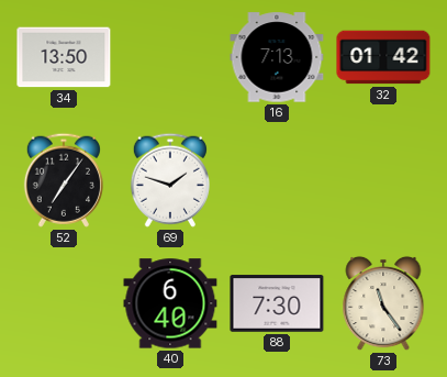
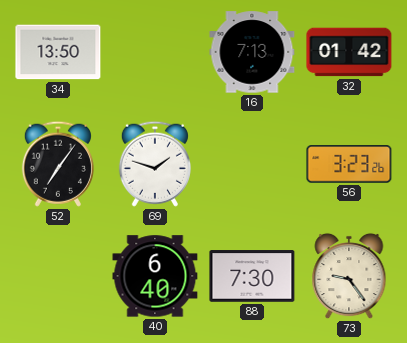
56: none -> 3:23 (349, 164)
73: 11:24 -> 9:24 (349, 276)
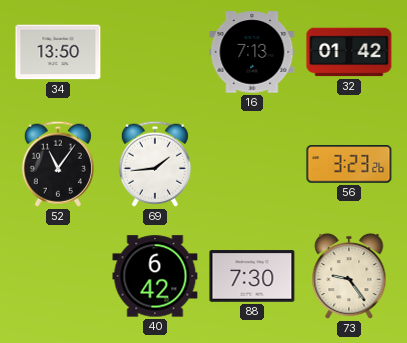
52: 7:06 -> 11:06 (58, 164)
69: 1:48 -> 1:44 (155, 164)
40: 6:40 -> 6:42 (155, 276)
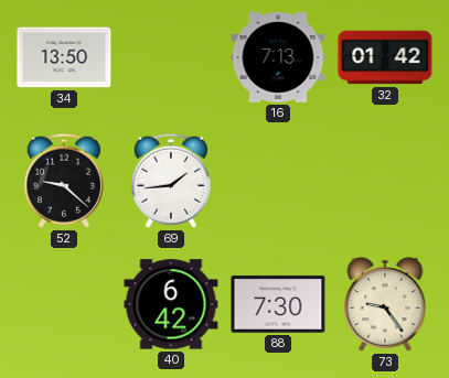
52: 11:06 -> 9:22 (64, 181)
56: 3:23 -> none (349, 164)
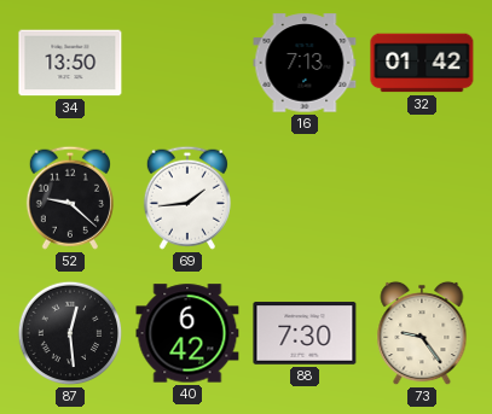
87: none -> 12:29 (70, 333)
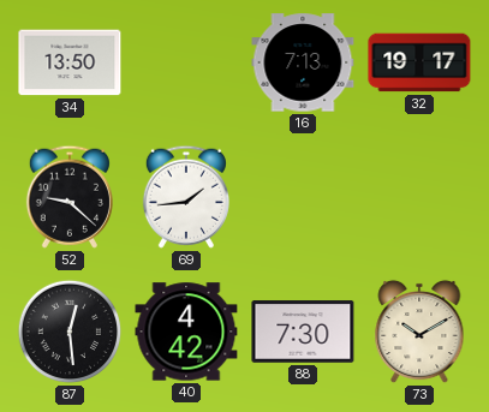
32: 01:42 -> 19:17 (419, 62)
40: 6:42 -> 4:42 (186, 332)
73: 9:24 -> 10:10 (419, 332)
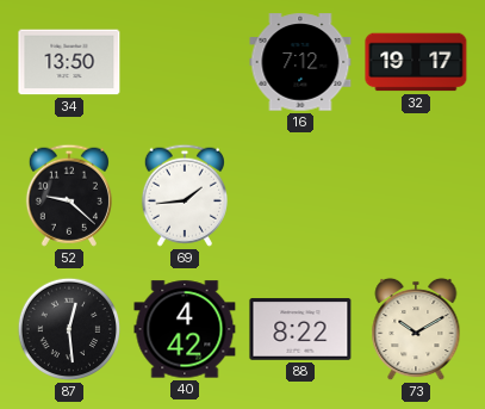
16: 7:13 -> 7:12 (300, 62)
88: 7:30 -> 8:22 (300, 329)
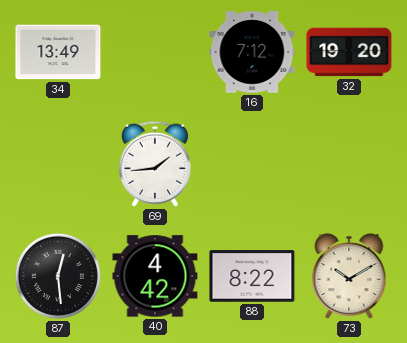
34: 13:50 -> 13:49 (58, 52)
32: 19:17 -> 19:20 (349, 52)
52: 9:22 -> none (69, 196)
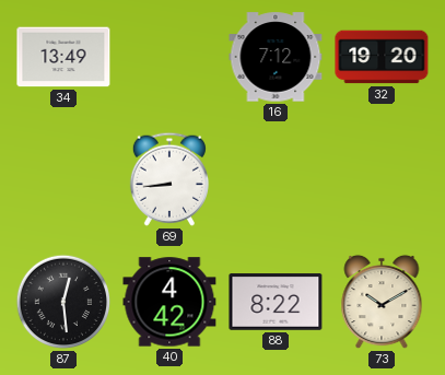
69: 1:44 -> 8:44 (169, 179)
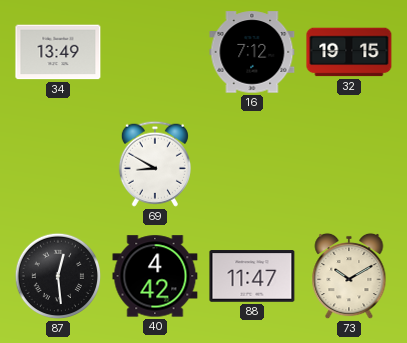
32: 19:20 -> 19:15 (349, 52)
69: 8:44 -> 8:50 (155, 164)
88: 8:22 -> 11:47 (252, 276)
